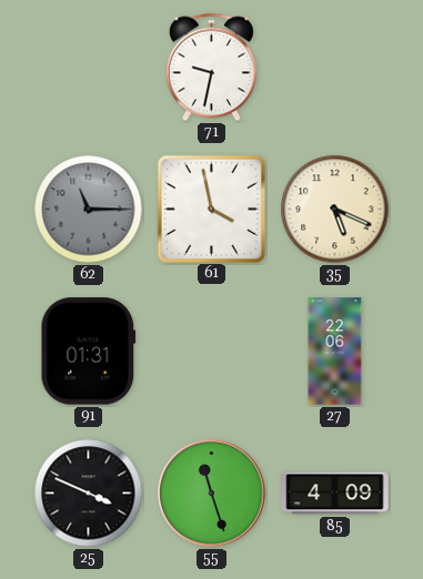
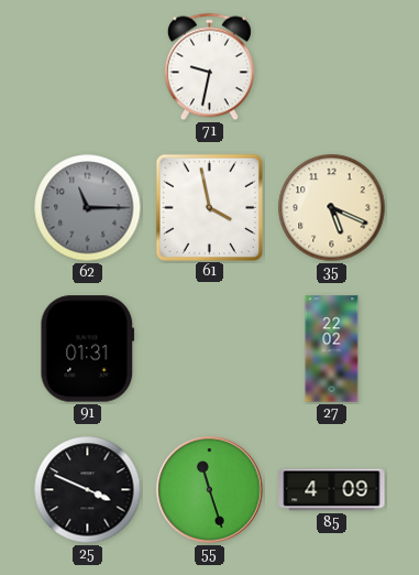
27: 22:06 -> 22:02 (332, 349)
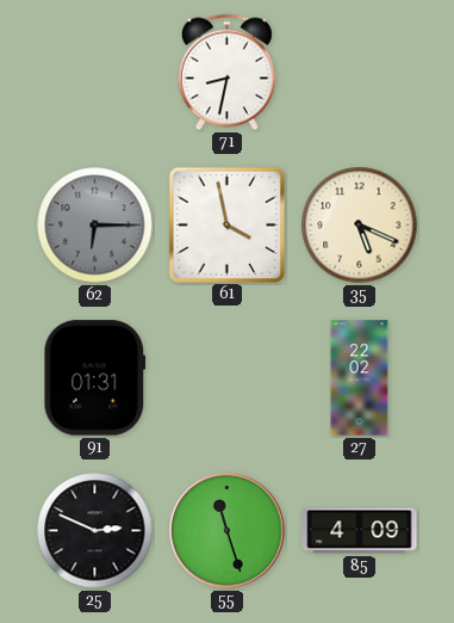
71: 9:32 -> 8:32 (226, 73)
62: 11:15 -> 6:15 (95, 226)
25: 3:49 -> 2:49 (95, 531)
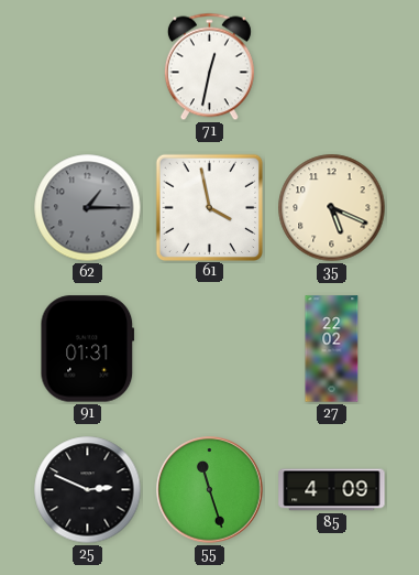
71: 8:32 -> 12:32 (209, 67)
62: 6:15 -> 1:15 (88, 208)
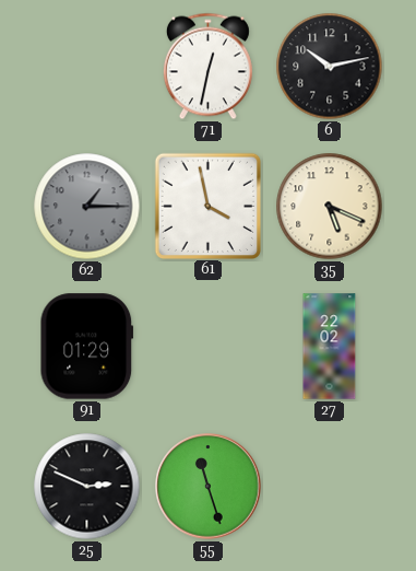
6: none -> 10:13 (330, 67)
91: 01:31 -> 01:29 (87, 347)
85: 4:09 -> none (332, 490)
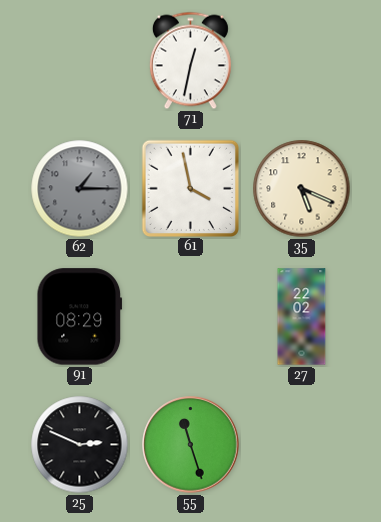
6: 10:13 -> none (330, 67)
91: 01:29 -> 08:29 (80, 317)
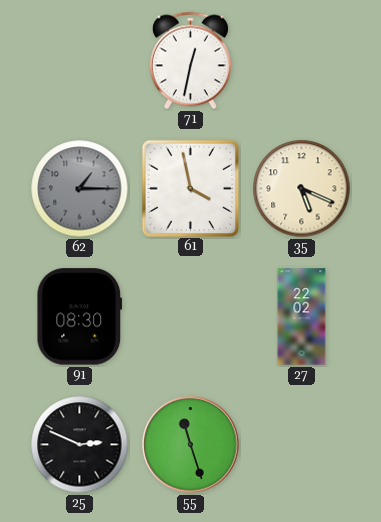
91: 08:29 -> 08:30 (80, 317)
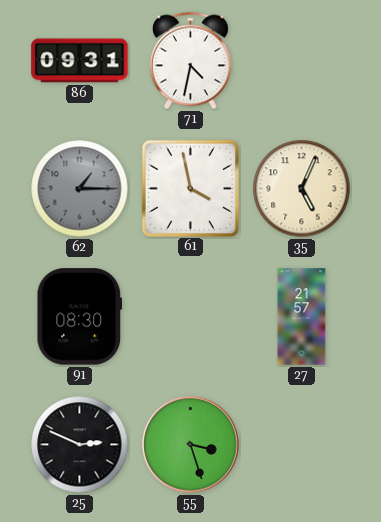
86: none -> 09:31 (80, 61)
71: 12:32 -> 4:32 (190, 61)
35: 5:19 -> 5:04 (302, 189)
27: 22:02 -> 21:57 (302, 317)
55: 11:27 -> 3:27 (191, 445)
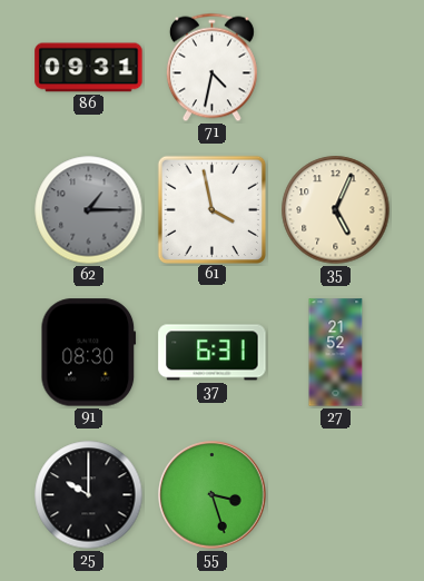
37: none -> 6:31 (213, 353)
27: 21:57 -> 21:52 (336, 353)
25: 2:49 -> 10:00 (89, 495)
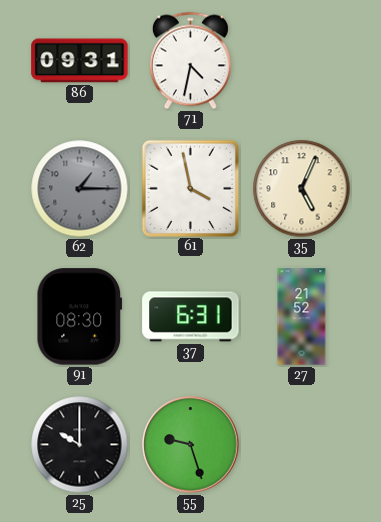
55: 3:27 -> 9:27 (191, 445)
